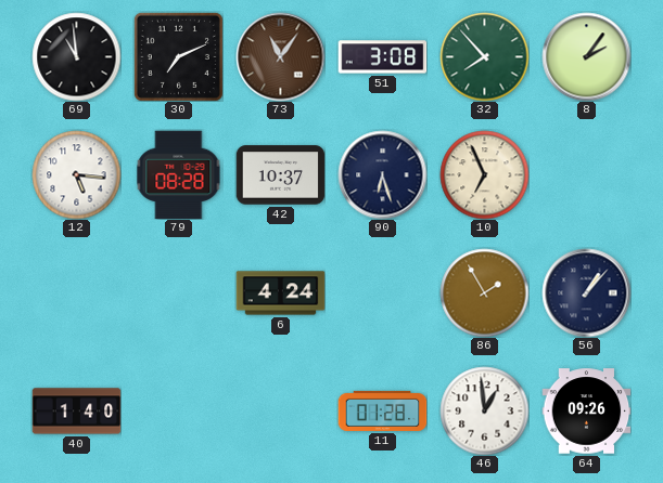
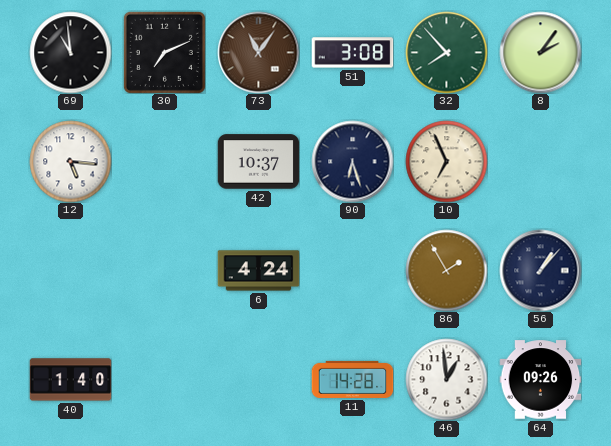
79: 08:28 -> none (179, 174)
11: 01:28 -> 14:28 (352, 379)
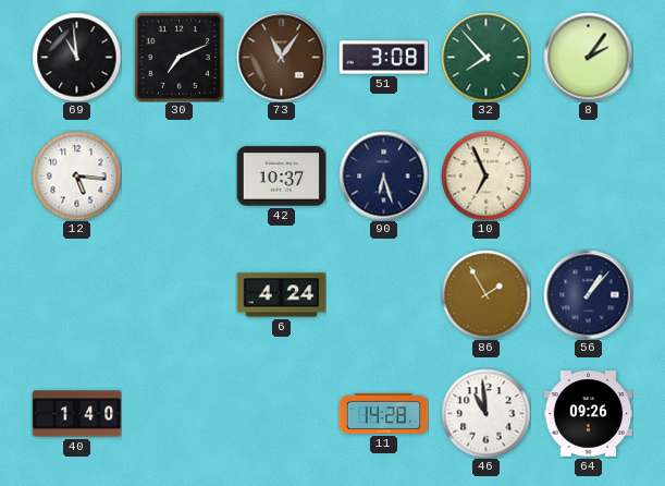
46: 12:59 -> 10:59 (485, 413)
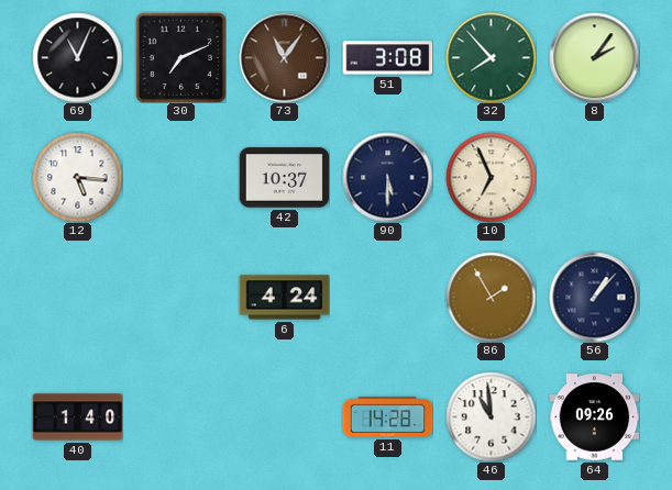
69: 10:59 -> 11:04 (77, 57)
90: 6:27 -> 5:30 (387, 177)
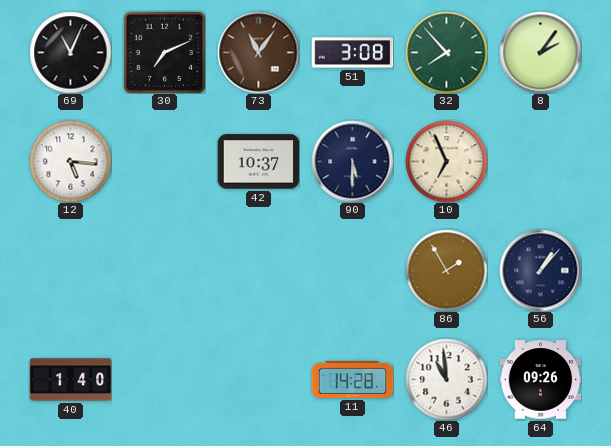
6: 4:24 -> none (284, 298)
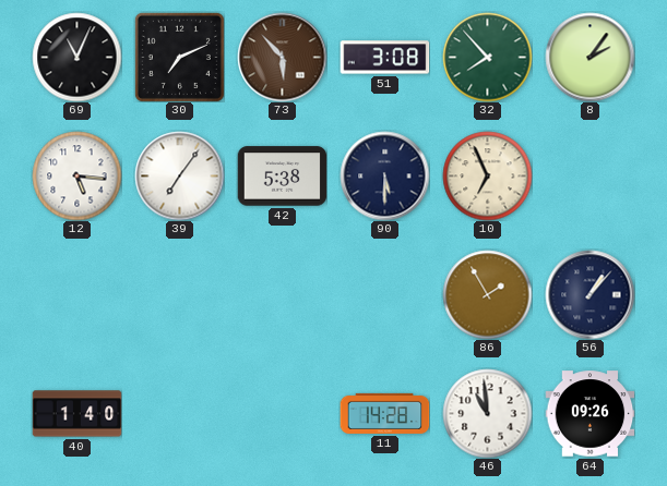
73: 11:06 -> 5:53 (282, 57)
39: none -> 7:06 (179, 175)
42: 10:37 -> 5:38 (282, 177)
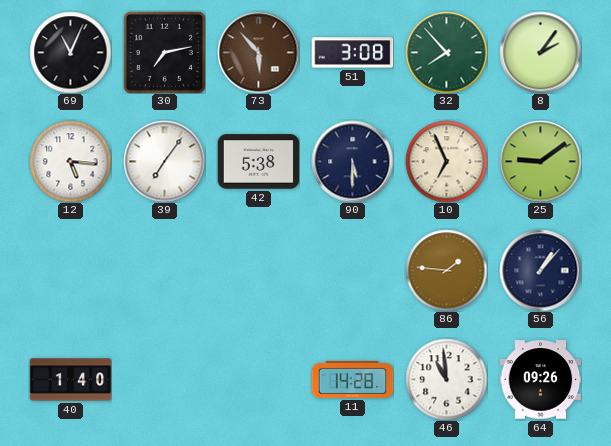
30: 7:11 -> 7:13 (164, 52)
25: none -> 9:09 (540, 161)
86: 1:55 -> 1:46 (446, 270)
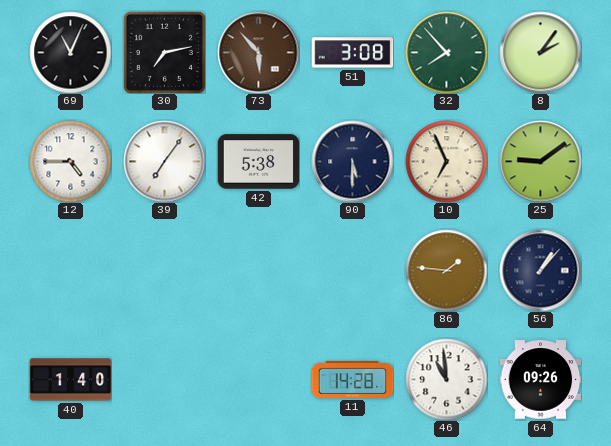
12: 5:16 -> 4:45 (70, 161)
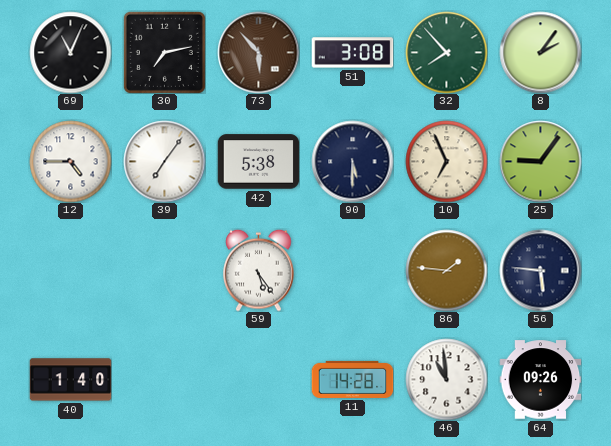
25: 9:09 -> 9:06 (540, 161)
59: none -> 5:24 (259, 270)
56: 1:07 -> 5:46 (540, 270)
